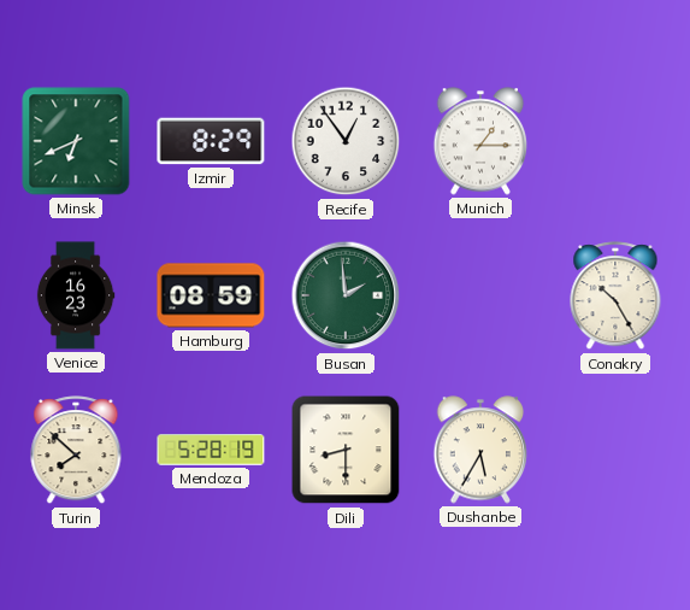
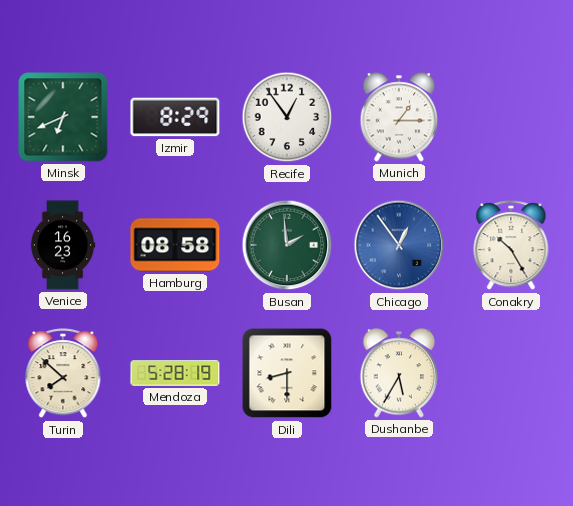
Hamburg: 08:59 -> 08:58 (175, 245)
Chicago: none -> 12:54 (399, 245)
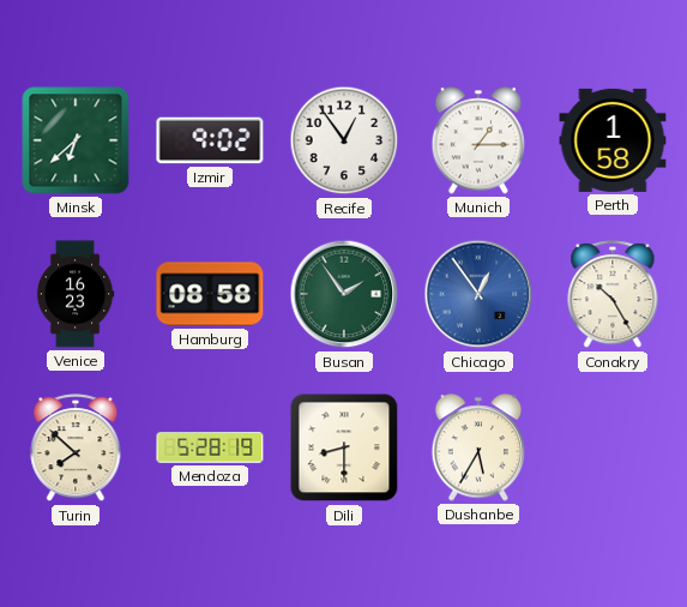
Minsk: 6:41 -> 6:38 (76, 140)
Izmir: 8:29 -> 9:02 (210, 140)
Perth: none -> 1:58 (613, 140)
Busan: 1:59 -> 1:54 (344, 294)
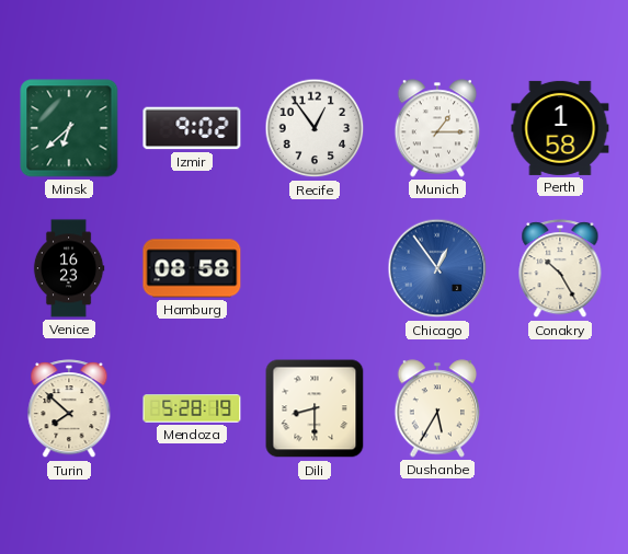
Busan: 1:54 -> none (344, 294)
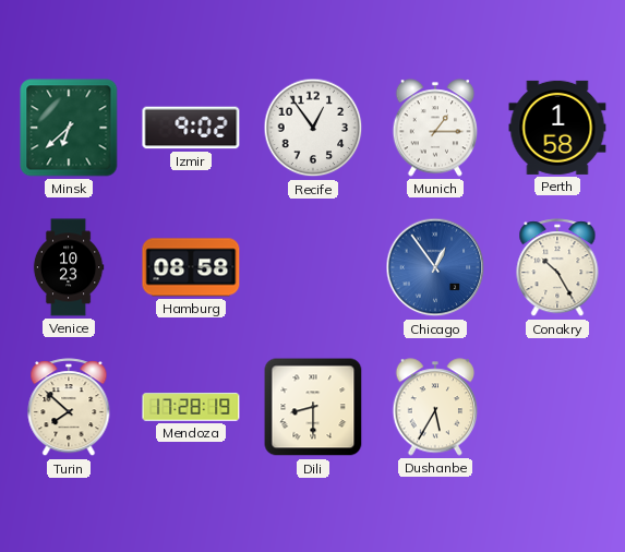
Venice: 16:23 -> 10:23 (69, 267)
Mendoza: 5:28 -> 17:28 (191, 407)
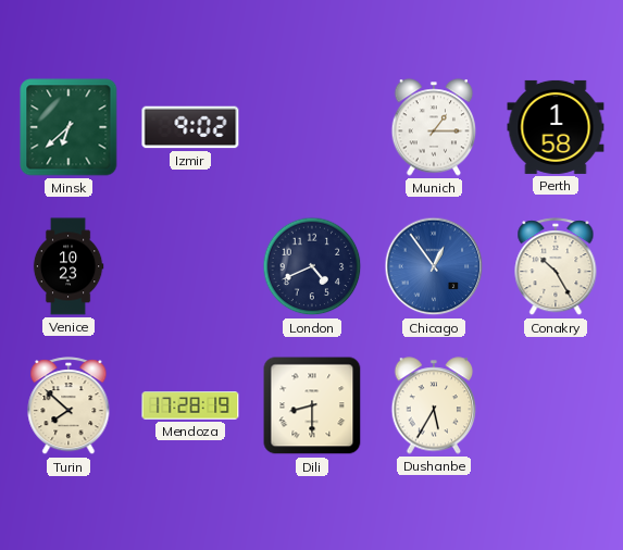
Recife: 12:54 -> none (313, 128)
Hamburg: 08:58 -> none (191, 267)
London: none -> 4:41 (312, 266)
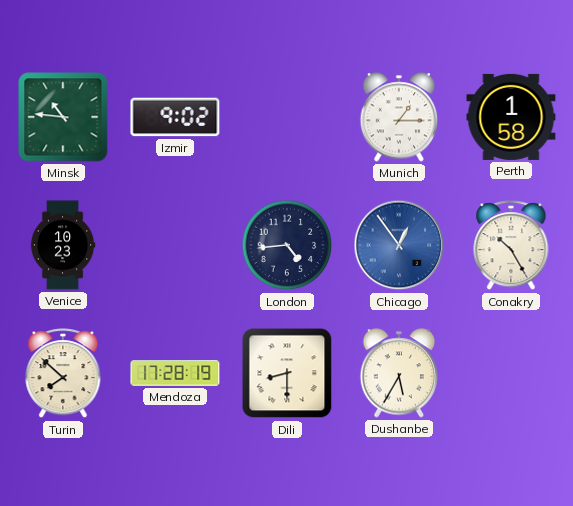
Minsk: 6:38 -> 10:46 (63, 117)
London: 4:41 -> 4:44 (287, 245)
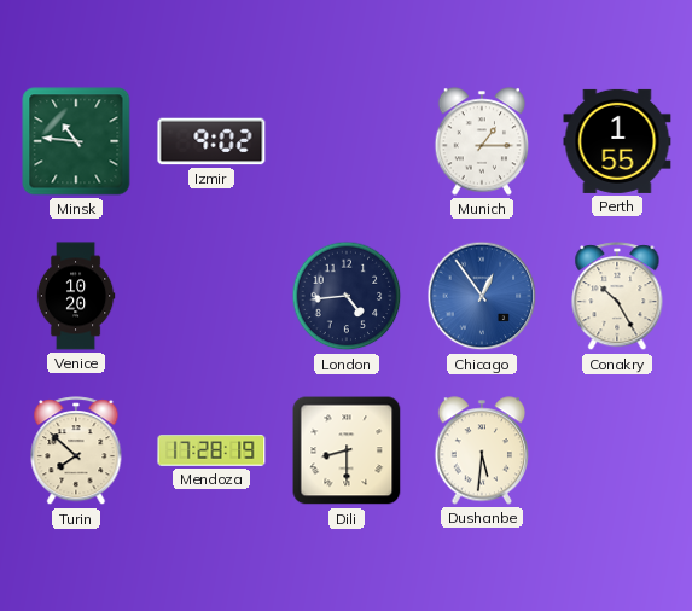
Perth: 1:58 -> 1:55 (617, 141)
Venice: 10:23 -> 10:20 (76, 296)
Dushanbe: 5:35 -> 5:31 (482, 450)
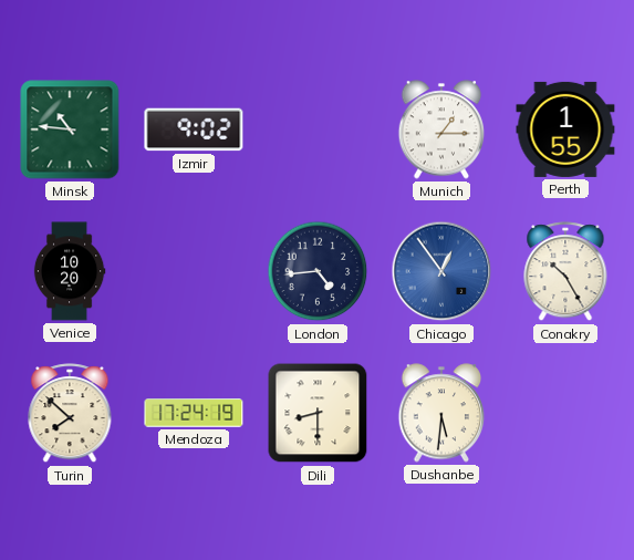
Mendoza: 17:28 -> 17:24 (194, 413)
